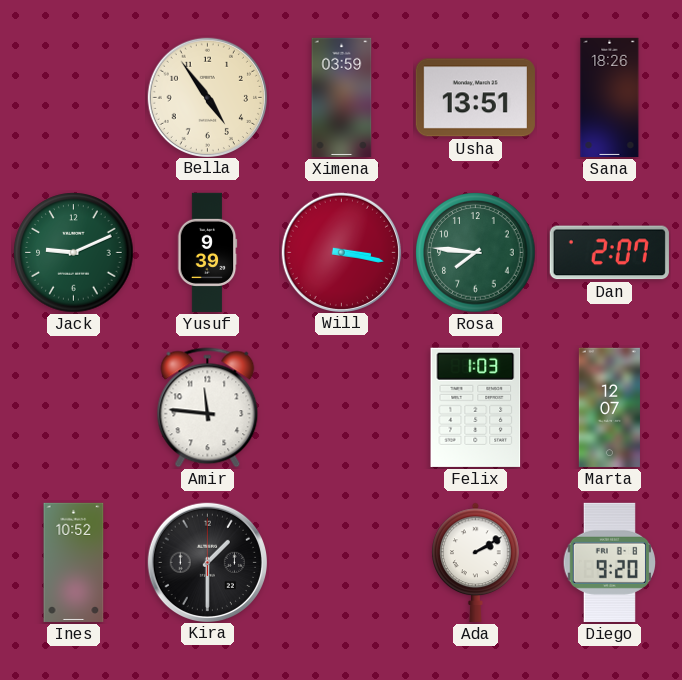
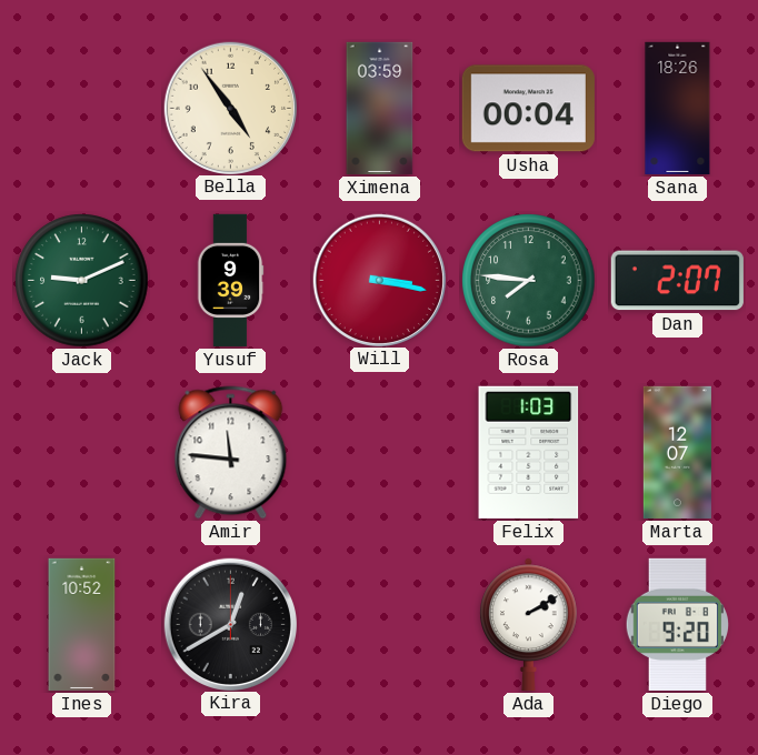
Usha: 13:51 -> 00:04 (528, 109)
Kira: 1:30 -> 12:40 (230, 624)
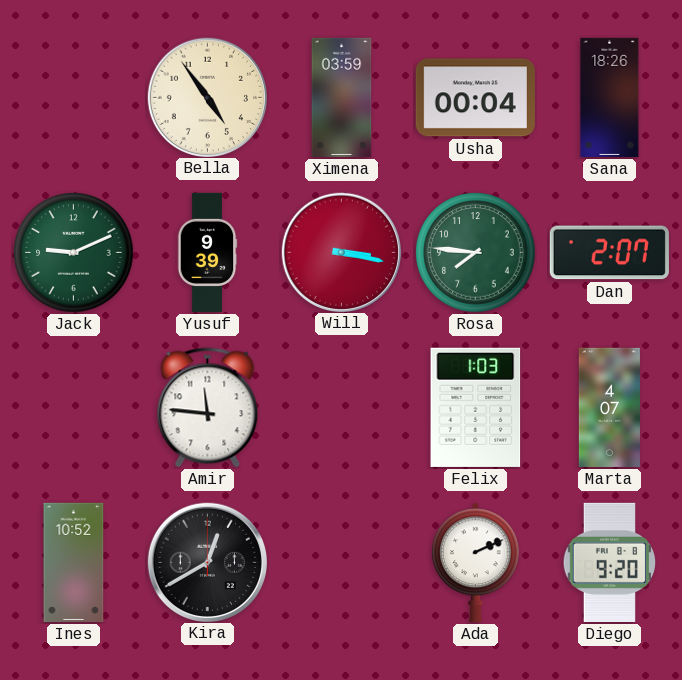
Marta: 12:07 -> 4:07 (609, 407)
Ada: 2:10 -> 2:11 (476, 562)
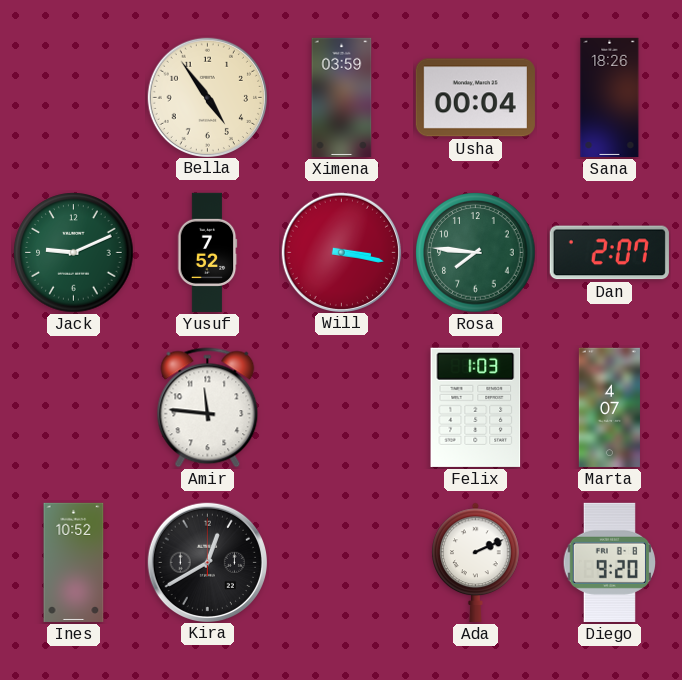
Yusuf: 9:39 -> 7:52 (207, 252)
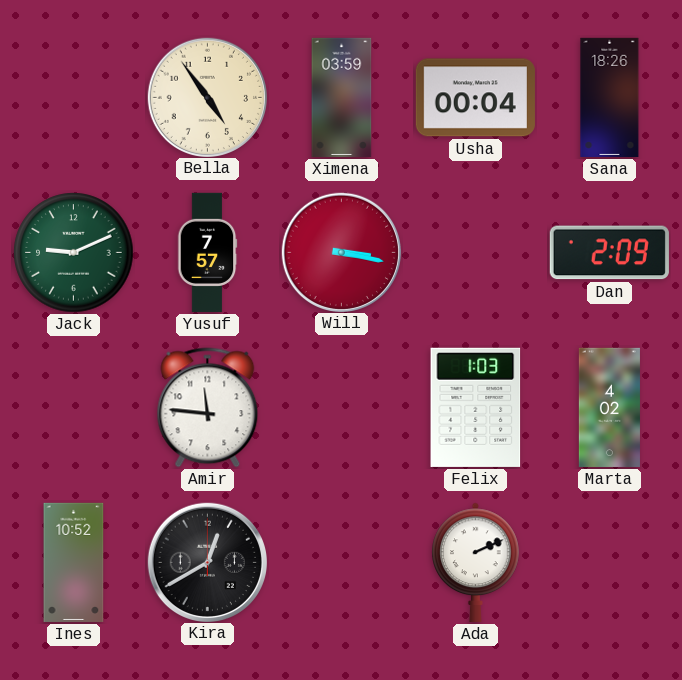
Yusuf: 7:52 -> 7:57 (207, 252)
Rosa: 7:46 -> none (476, 253)
Dan: 2:07 -> 2:09 (609, 253)
Marta: 4:07 -> 4:02 (609, 407)
Diego: 9:20 -> none (610, 562)
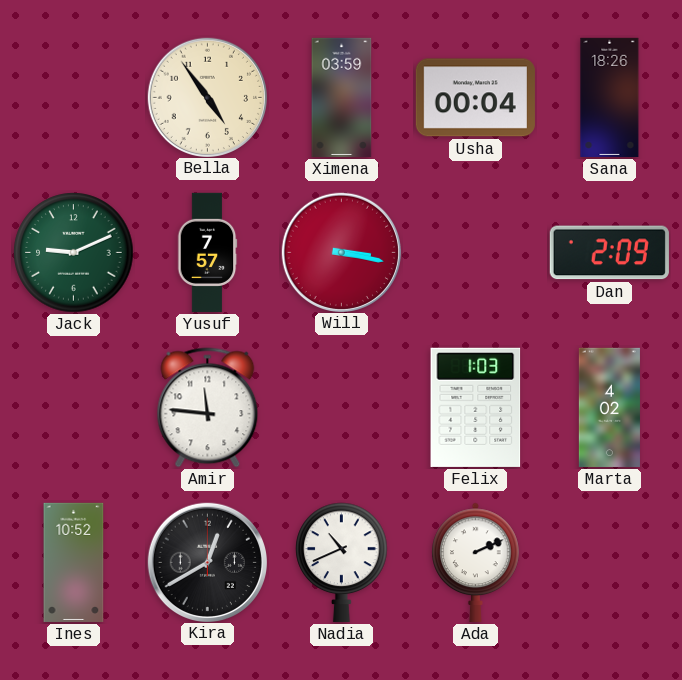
Nadia: none -> 10:41 (342, 562)
